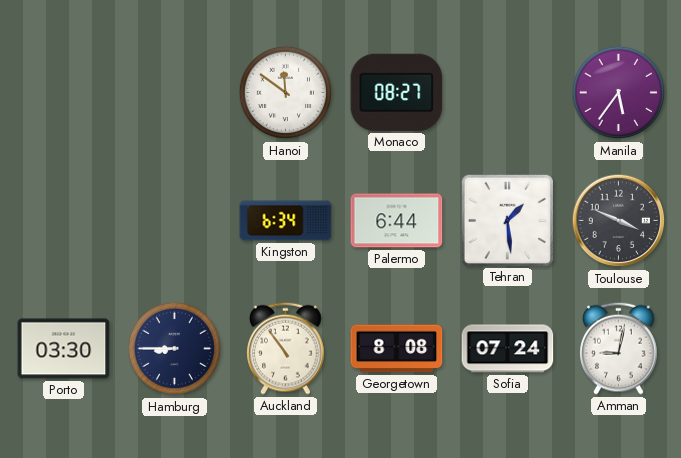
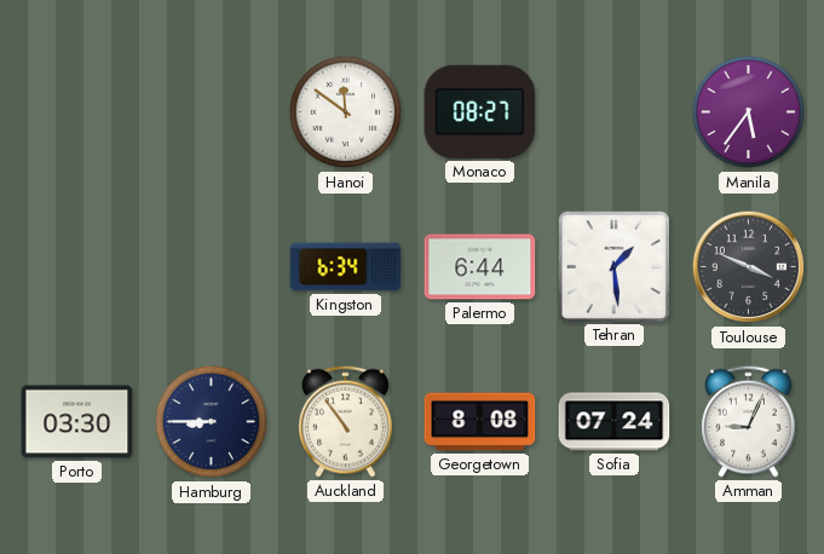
Amman: 9:02 -> 9:04 (749, 421)
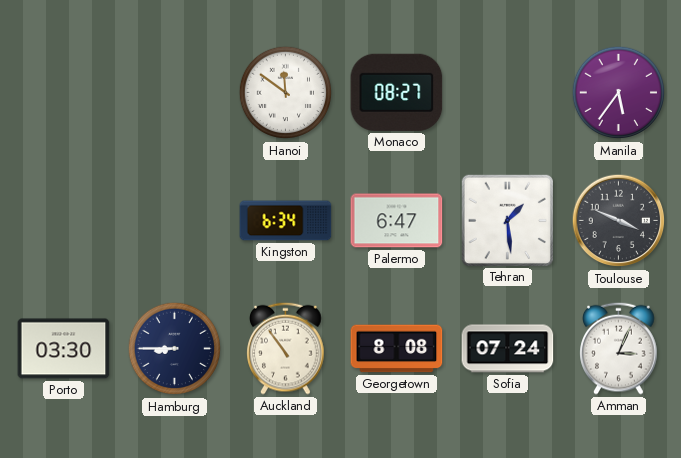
Palermo: 6:44 -> 6:47 (397, 221)
Amman: 9:04 -> 3:04 (619, 348)
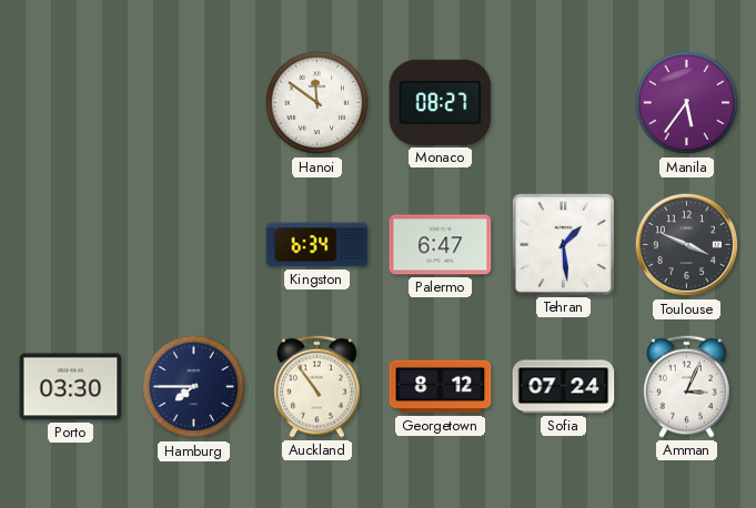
Hamburg: 8:45 -> 7:45 (194, 387)
Georgetown: 8:08 -> 8:12 (441, 387)
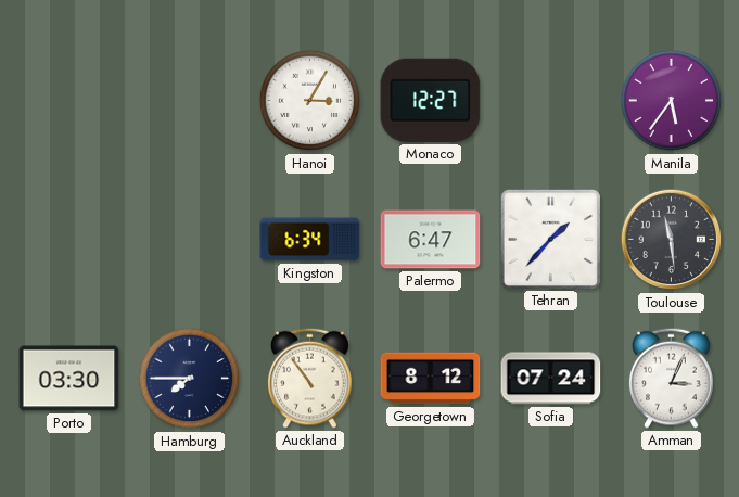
Hanoi: 11:51 -> 3:05 (310, 101)
Monaco: 08:27 -> 12:27 (431, 100)
Tehran: 1:29 -> 1:37 (550, 239)
Toulouse: 3:49 -> 11:29 (672, 240)
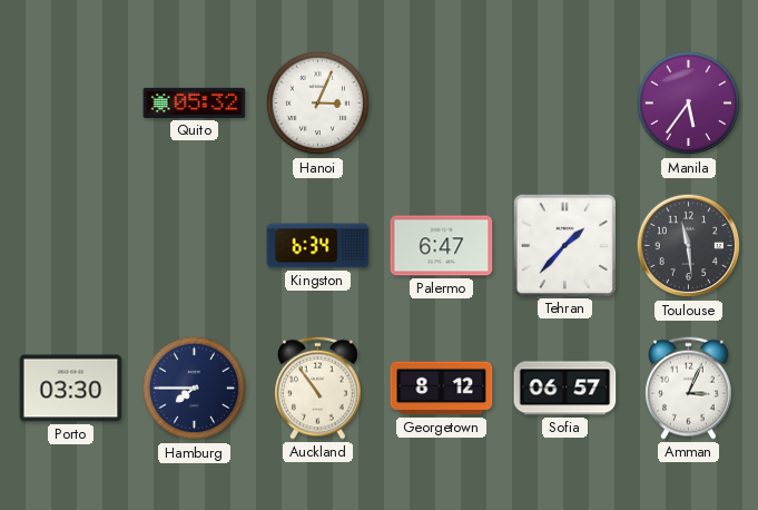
Quito: none -> 05:32 (195, 102)
Hanoi: 3:05 -> 3:04 (318, 104)
Monaco: 12:27 -> none (431, 100)
Sofia: 07:24 -> 06:57 (565, 389)
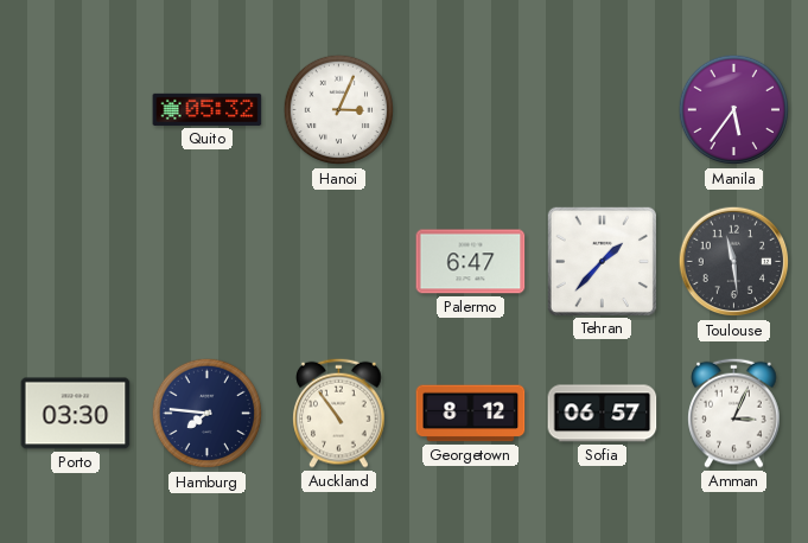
Kingston: 6:34 -> none (318, 246)
Hamburg: 7:45 -> 7:46 (208, 414)
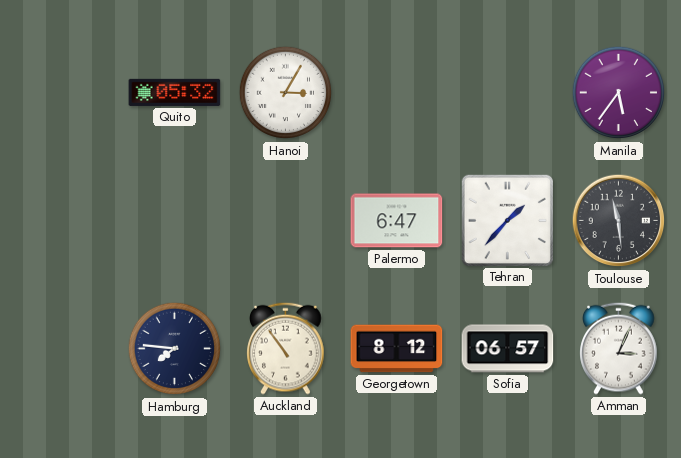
Hanoi: 3:04 -> 3:05 (286, 93)
Porto: 03:30 -> none (76, 414)
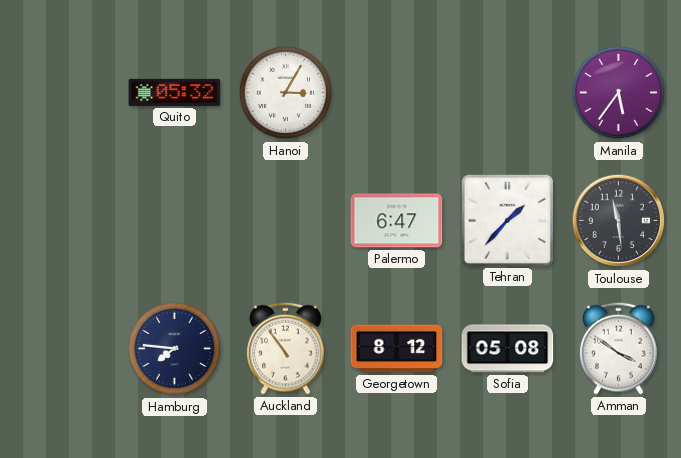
Sofia: 06:57 -> 05:08 (508, 349)
Amman: 3:04 -> 3:51 (619, 348)
